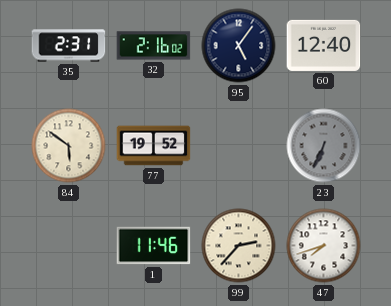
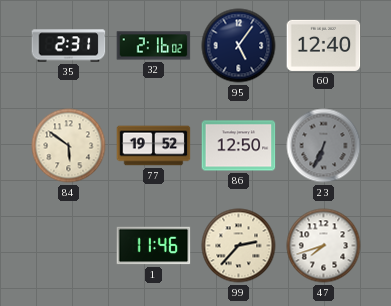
86: none -> 12:50 (239, 146)
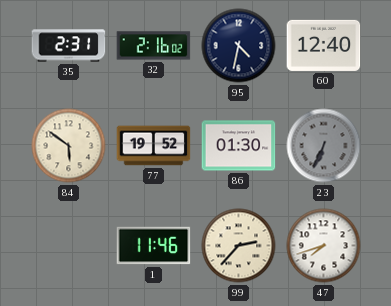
95: 5:06 -> 4:32 (239, 46)
86: 12:50 -> 01:30 (239, 146)
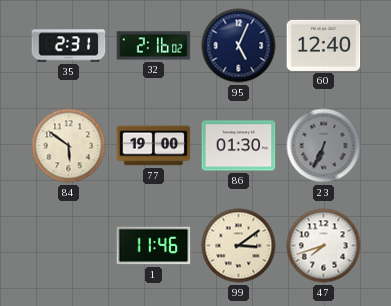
95: 4:32 -> 5:04 (239, 46)
77: 19:52 -> 19:00 (154, 146)
99: 2:37 -> 3:09 (239, 246)
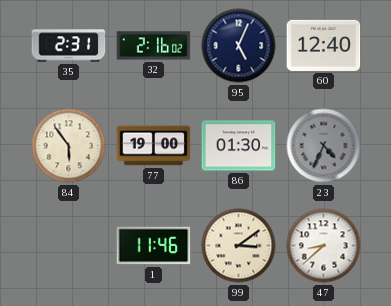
84: 5:51 -> 5:54 (69, 146)
23: 6:34 -> 4:34 (324, 146)
47: 7:42 -> 8:38 (324, 246)
